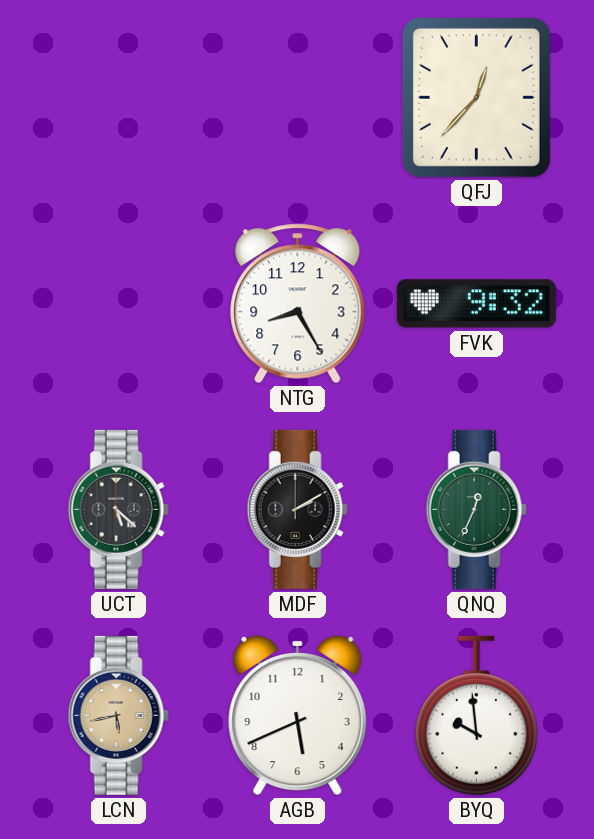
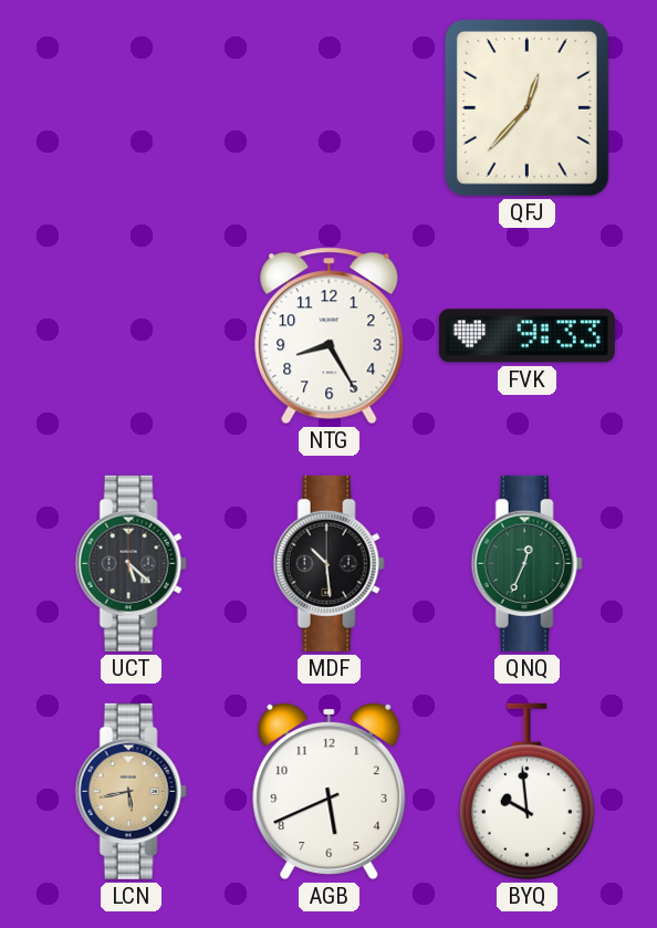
FVK: 9:32 -> 9:33 (526, 336)
MDF: 2:10 -> 10:29 (328, 563)
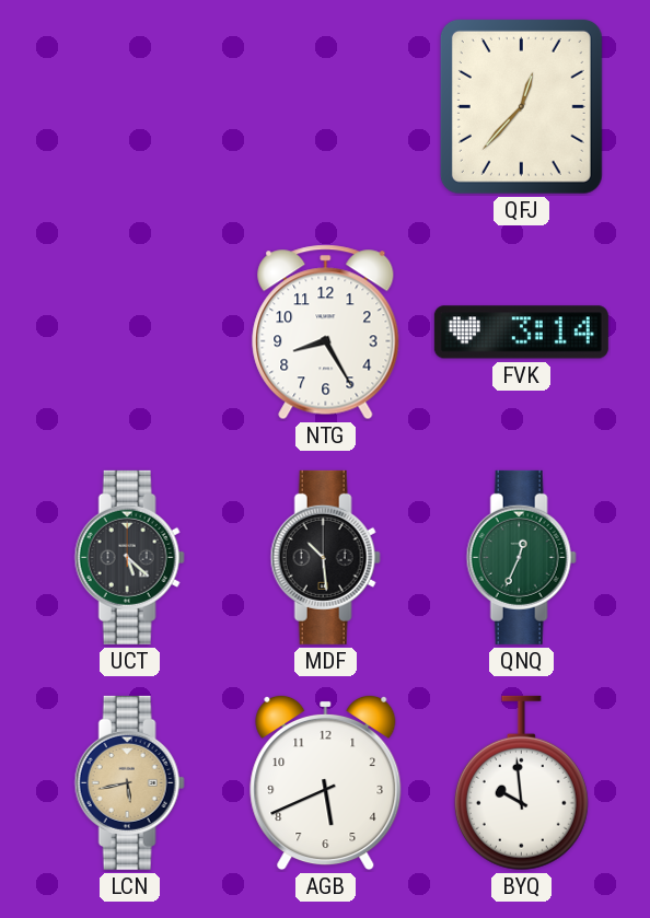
FVK: 9:33 -> 3:14 (521, 333)
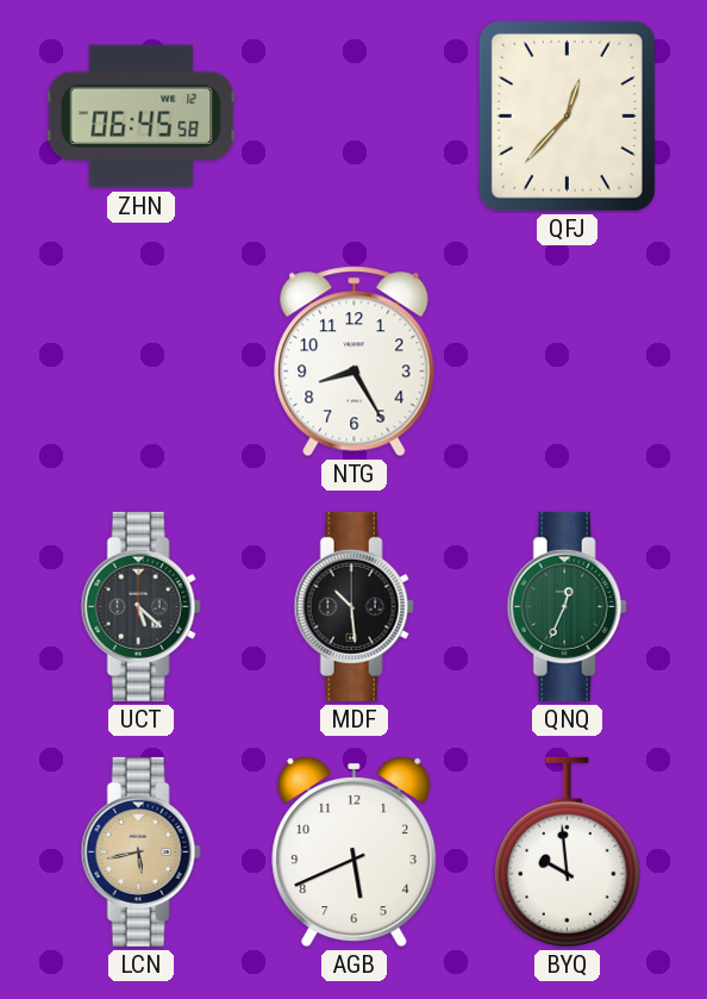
ZHN: none -> 06:45 (142, 117)
FVK: 3:14 -> none (521, 333)
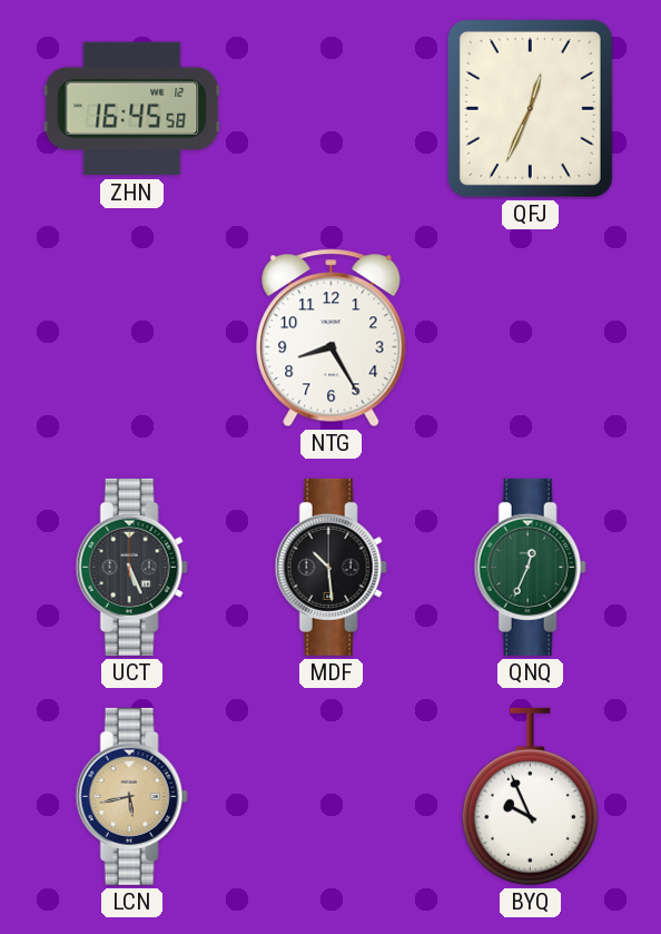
ZHN: 06:45 -> 16:45 (132, 109)
QFJ: 12:37 -> 12:34 (530, 108)
UCT: 5:22 -> 5:26 (131, 567)
AGB: 5:41 -> none (355, 851)
BYQ: 9:59 -> 9:56 (530, 797)
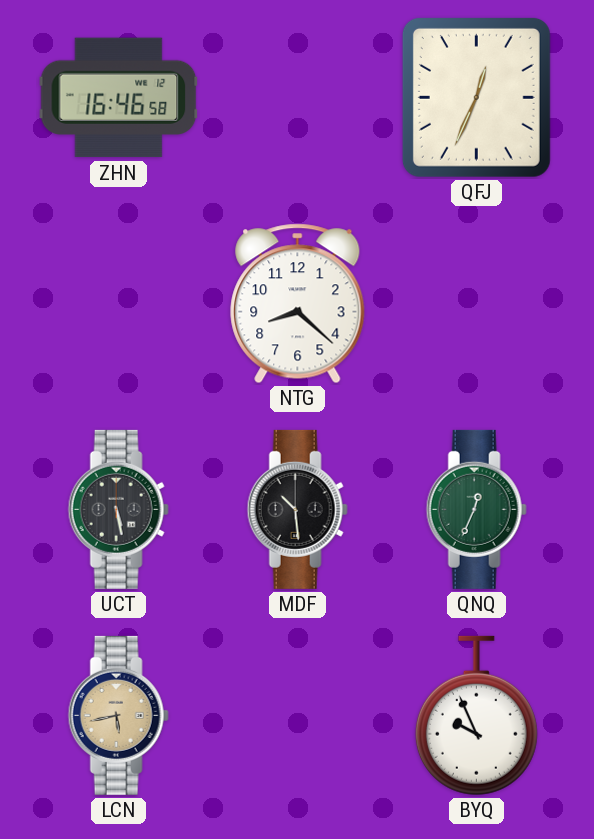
ZHN: 16:45 -> 16:46 (119, 98)
NTG: 8:25 -> 8:22 (298, 304)
UCT: 5:26 -> 5:28 (118, 509)
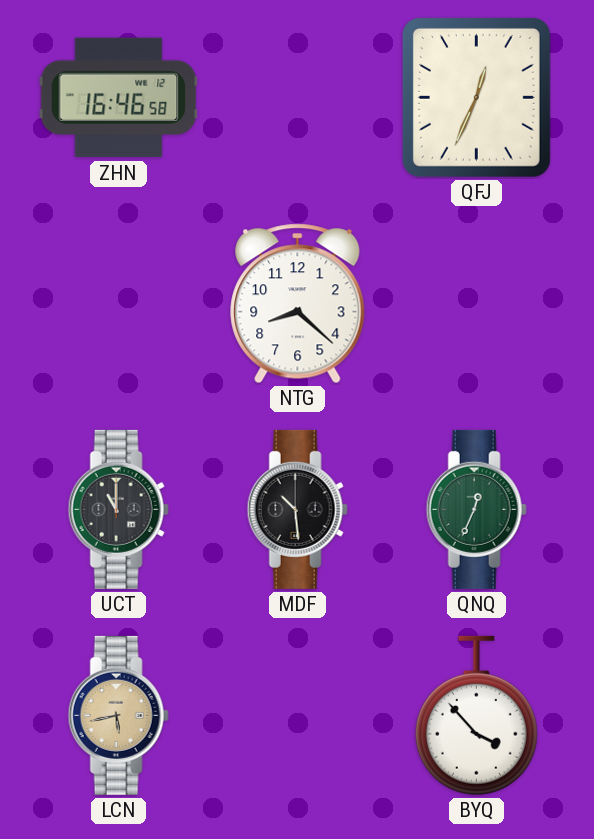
UCT: 5:28 -> 11:00 (118, 509)
BYQ: 9:56 -> 3:53 (476, 716)
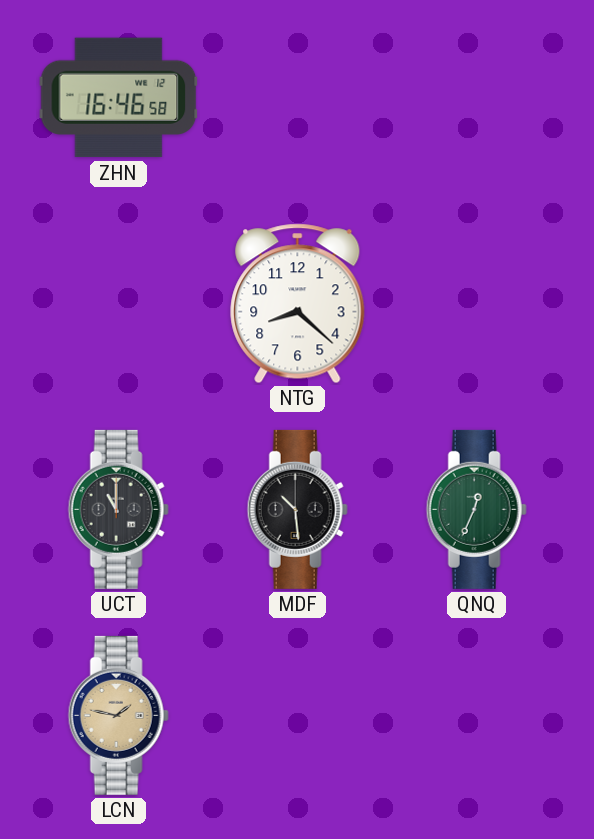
QFJ: 12:34 -> none (476, 97)
LCN: 5:43 -> 1:47 (118, 715)
BYQ: 3:53 -> none (476, 716)
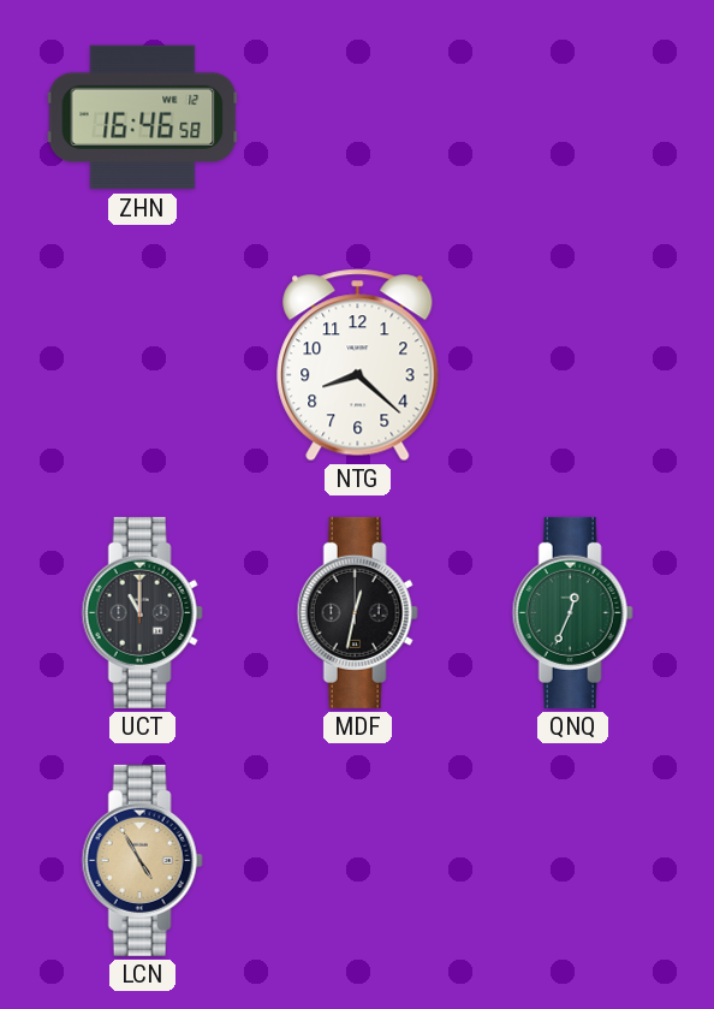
MDF: 10:29 -> 12:32 (357, 612)
LCN: 1:47 -> 4:55 (142, 860)
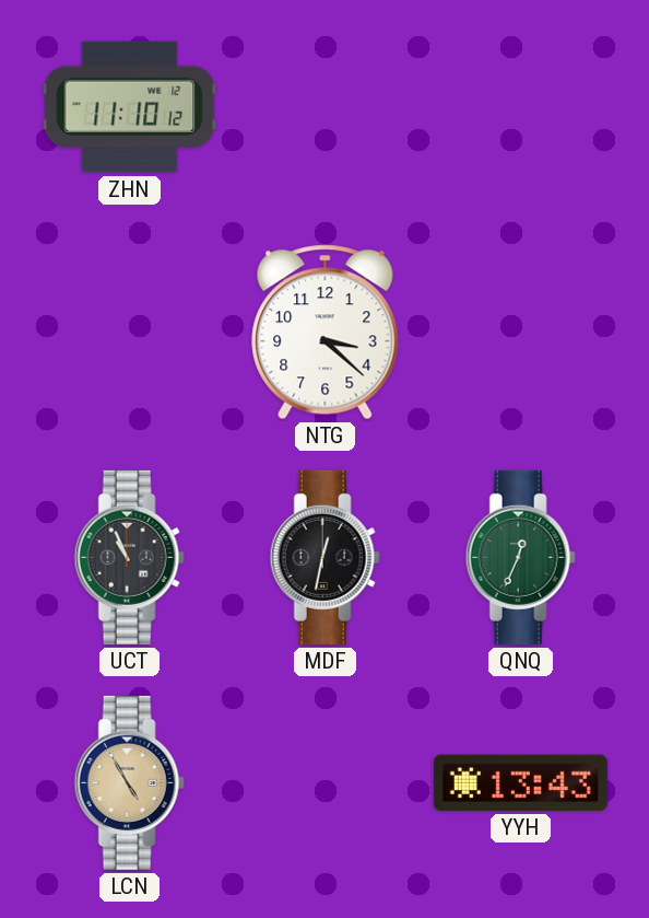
ZHN: 16:46 -> 11:10 (130, 107)
NTG: 8:22 -> 3:22 (326, 333)
UCT: 11:00 -> 10:56 (129, 557)
YYH: none -> 13:43 (520, 782)
